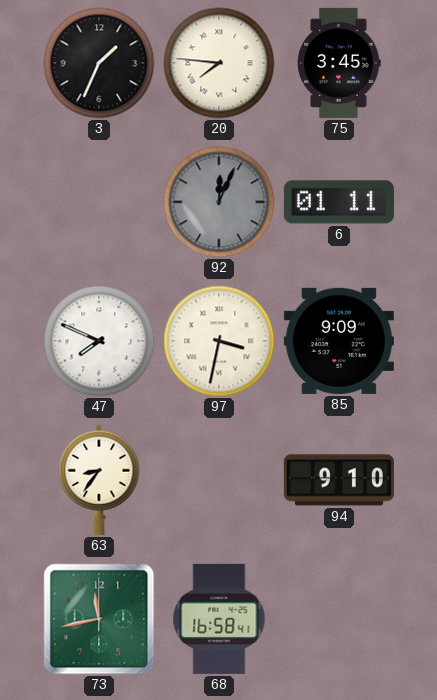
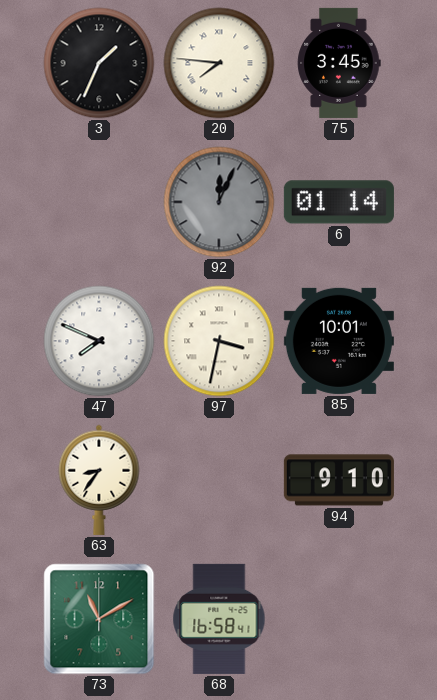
6: 01:11 -> 01:14 (339, 202)
85: 9:09 -> 10:01 (339, 341)
73: 11:43 -> 11:10 (99, 619)
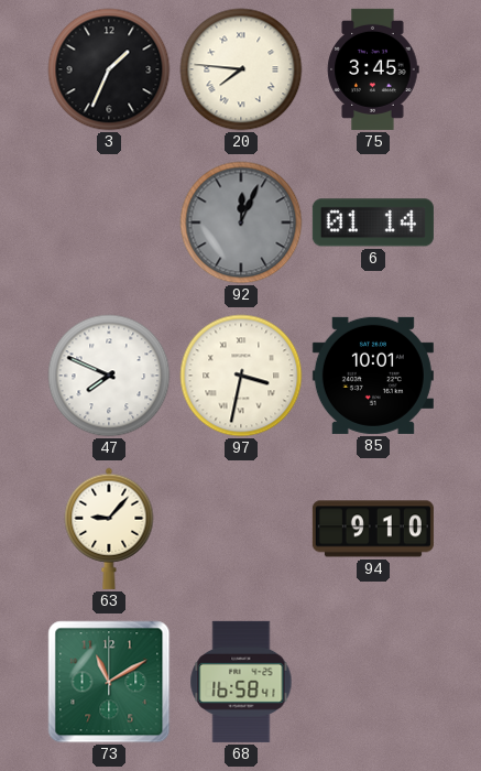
63: 8:36 -> 9:07 (109, 529)
